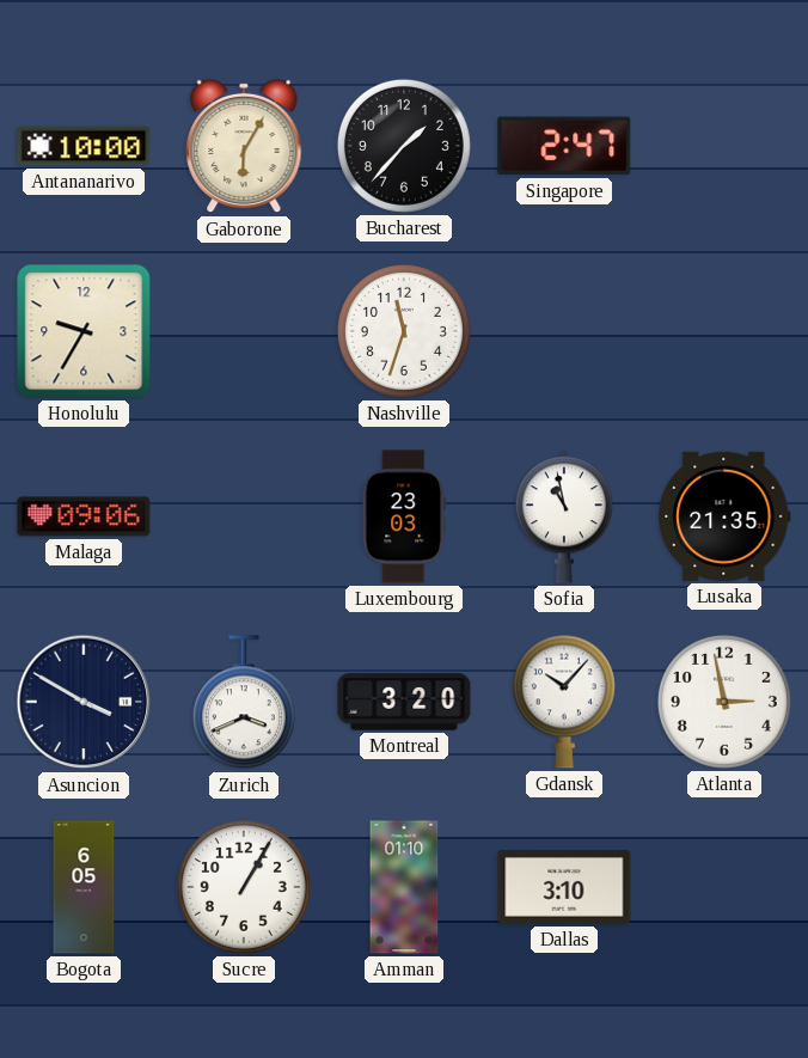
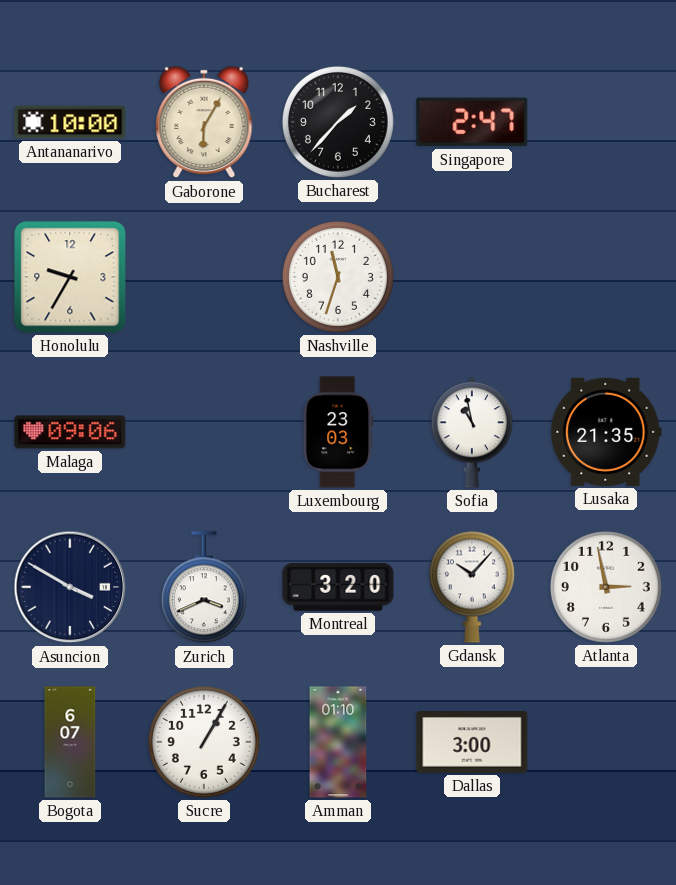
Bogota: 6:05 -> 6:07 (70, 742)
Dallas: 3:10 -> 3:00 (472, 743)
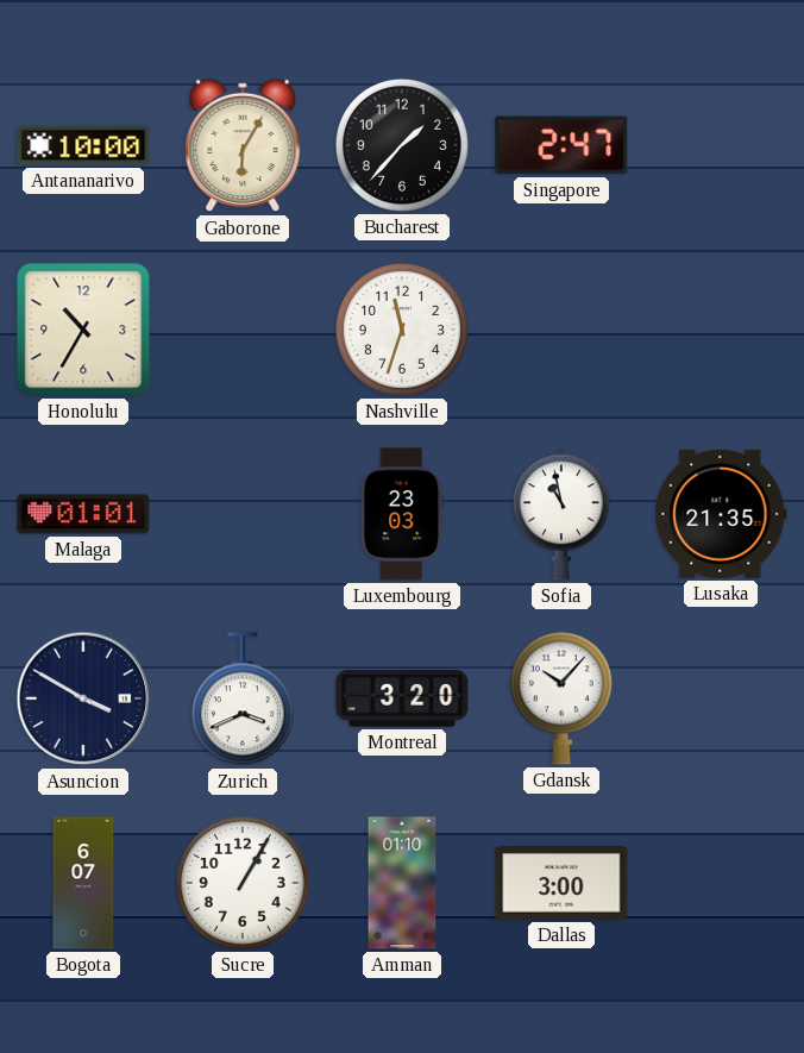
Honolulu: 9:35 -> 10:35 (83, 330)
Malaga: 09:06 -> 01:01 (83, 514)
Atlanta: 2:58 -> none (606, 587)
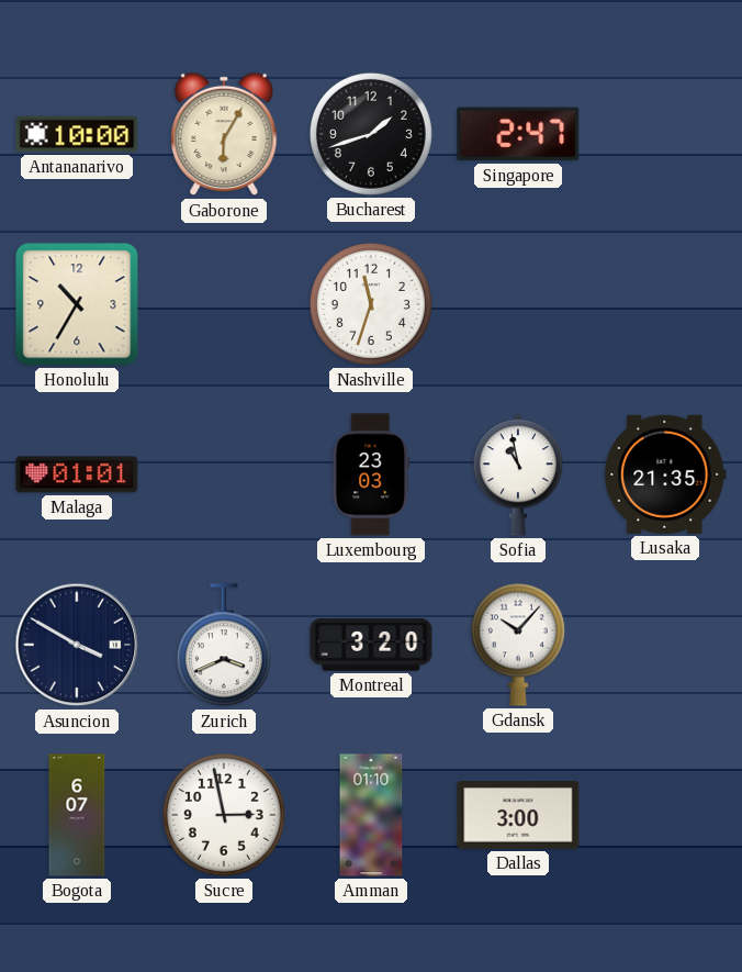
Bucharest: 1:37 -> 1:42 (371, 134)
Sucre: 1:05 -> 2:58 (224, 815)
